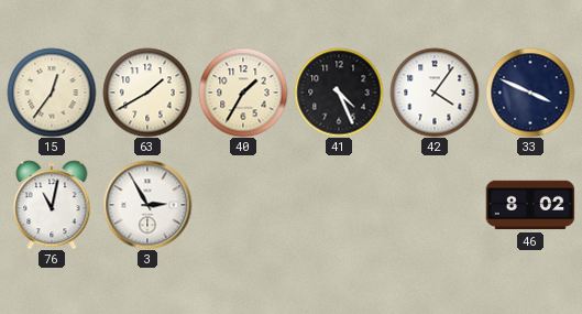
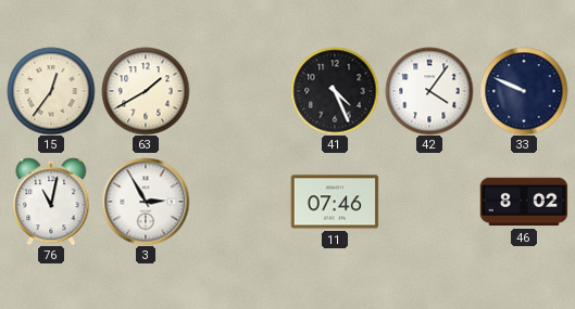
40: 1:35 -> none (243, 93)
33: 3:49 -> 9:49 (524, 91)
11: none -> 07:46 (335, 202)
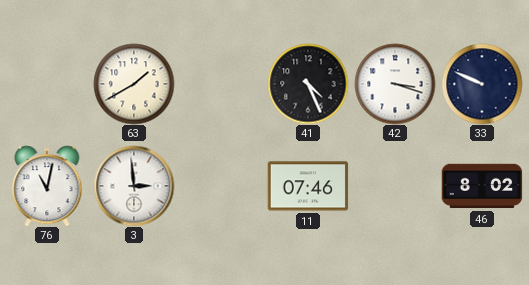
15: 12:36 -> none (51, 91)
42: 4:06 -> 3:18 (395, 84)
3: 2:55 -> 2:59 (134, 186)
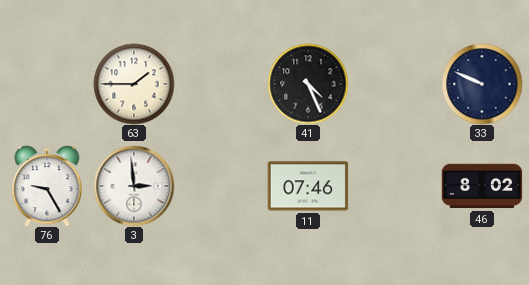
63: 1:40 -> 1:45 (134, 84)
42: 3:18 -> none (395, 84)
76: 11:02 -> 9:25 (47, 186)
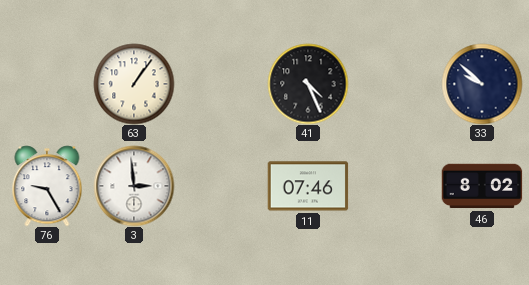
63: 1:45 -> 1:06 (134, 84)
33: 9:49 -> 9:52 (482, 84)
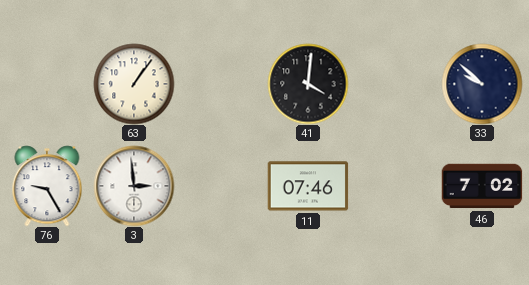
41: 4:26 -> 4:01 (308, 84)
46: 8:02 -> 7:02 (482, 186)
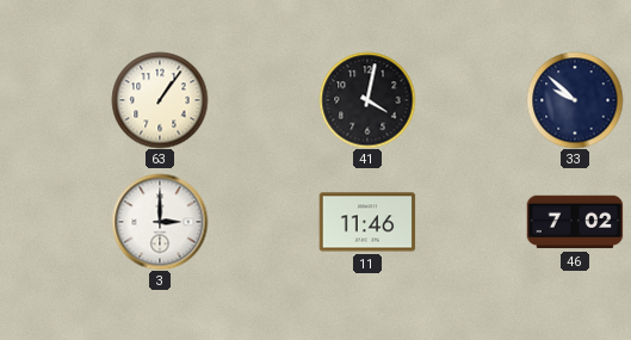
41: 4:01 -> 4:02 (367, 100)
76: 9:25 -> none (47, 186)
3: 2:59 -> 3:00 (160, 222)
11: 07:46 -> 11:46 (367, 222)
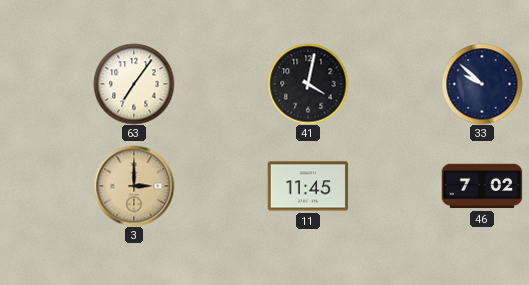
63: 1:06 -> 7:06 (134, 84)
3 dial: white -> champagne (134, 186)
11: 11:46 -> 11:45 (308, 186)
